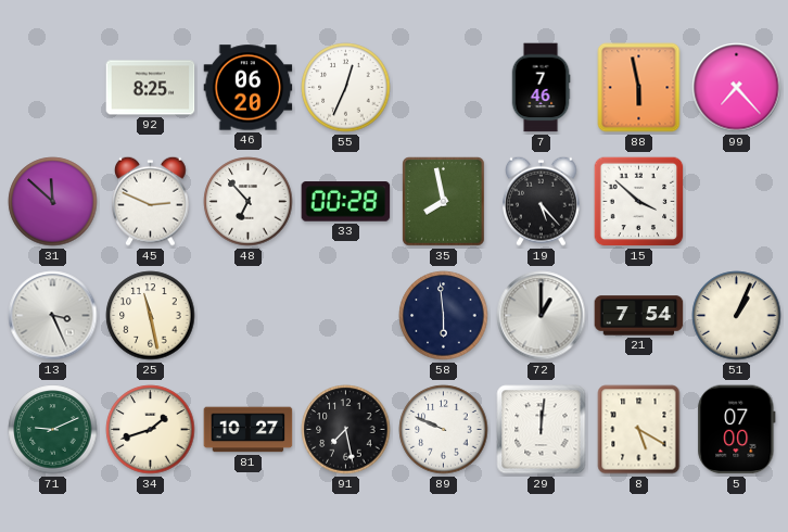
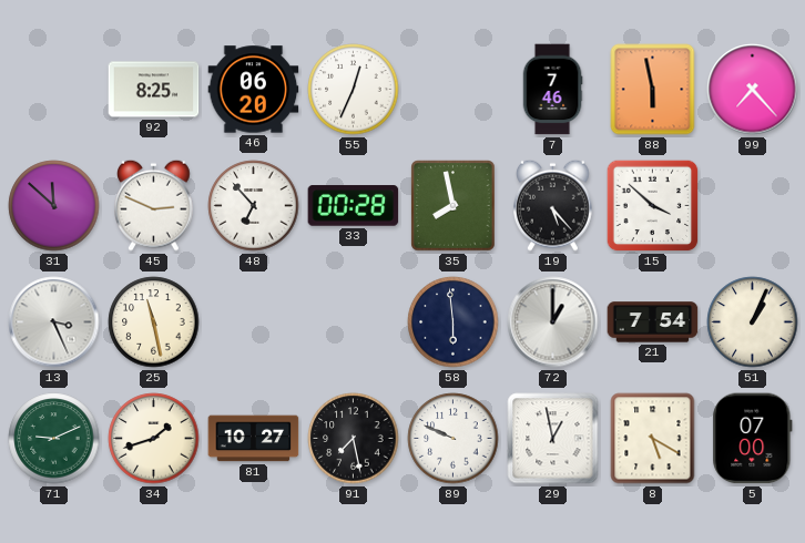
29: 12:01 -> 12:58 (553, 439)
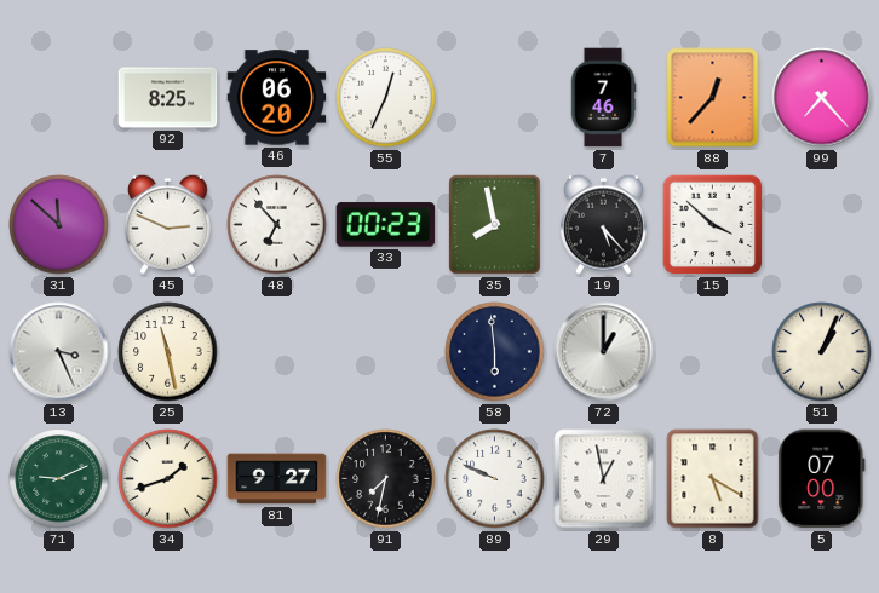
88: 5:58 -> 12:37 (713, 98)
33: 00:28 -> 00:23 (386, 225)
21: 7:54 -> none (653, 322)
81: 10:27 -> 9:27 (277, 479)
91: 7:28 -> 7:32 (386, 479)
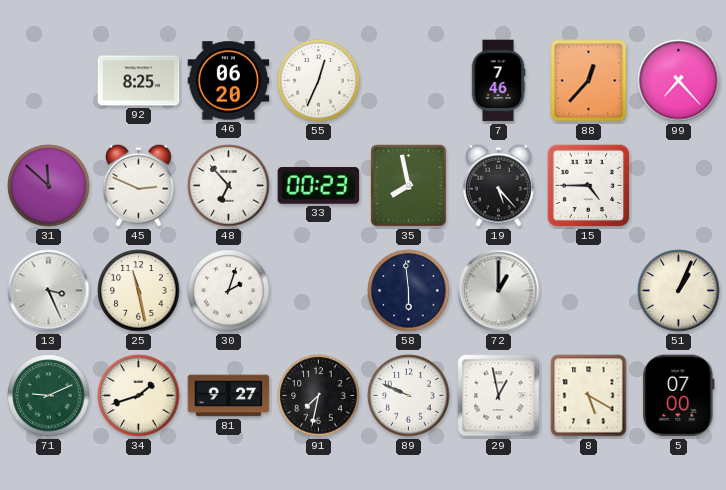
15: 3:52 -> 4:45 (589, 186)
30: none -> 2:03 (229, 291)
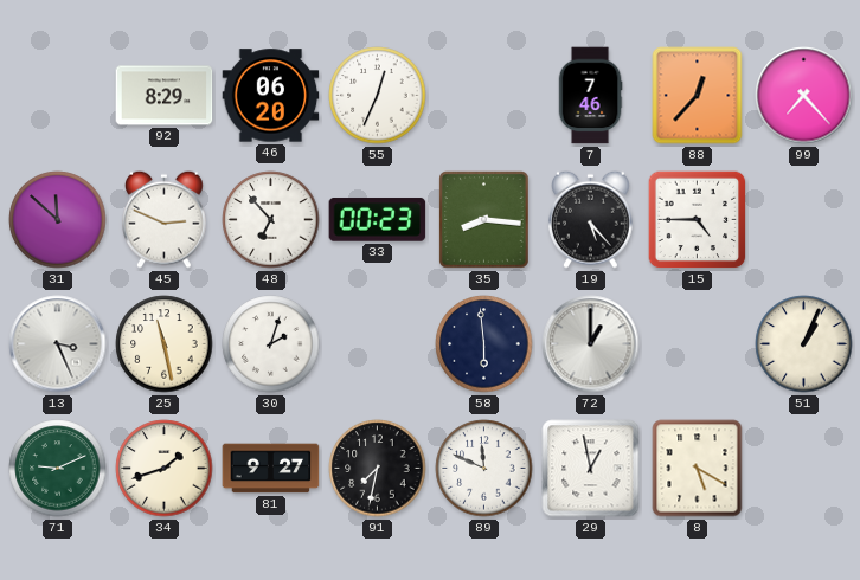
92: 8:25 -> 8:29 (165, 96)
35: 7:58 -> 8:16 (484, 220)
89: 9:49 -> 11:49 (484, 469)
5: 07:00 -> none (679, 396)
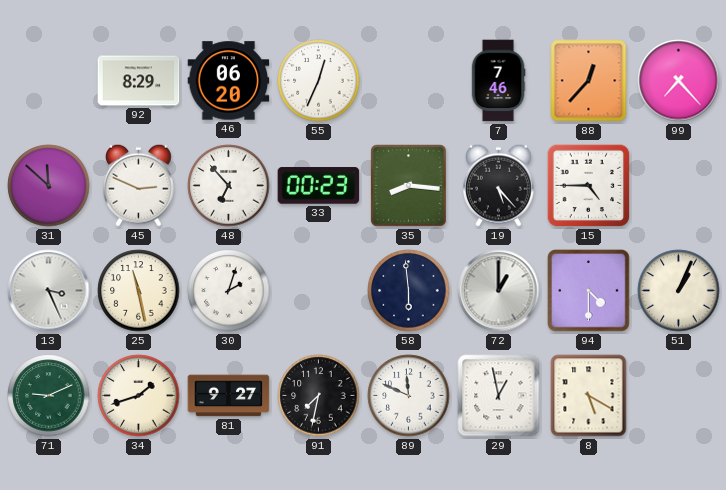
94: none -> 4:30 (589, 291)
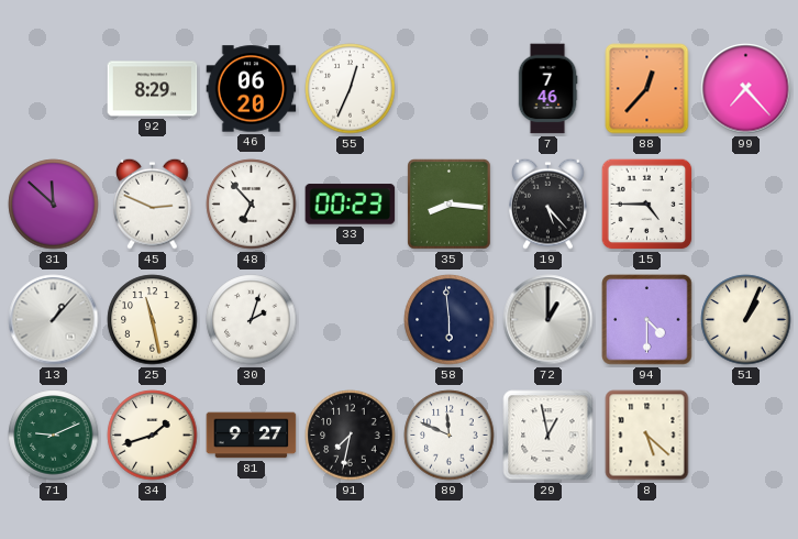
13: 3:26 -> 1:07 (54, 320)
8: 5:20 -> 5:22 (647, 436)
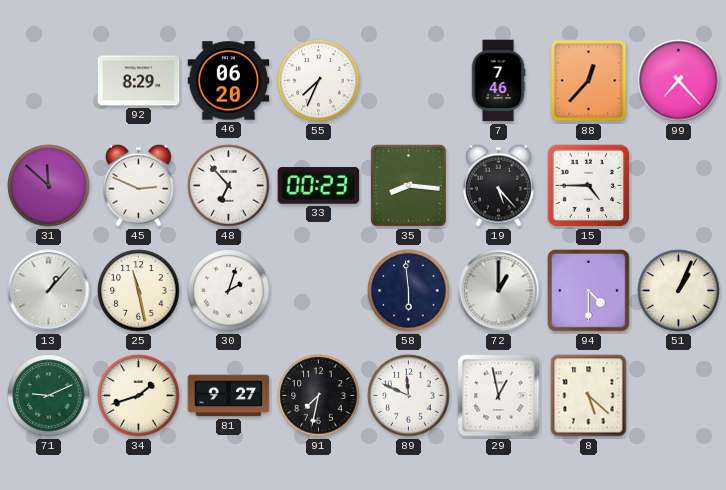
55: 12:34 -> 7:34 (319, 81)
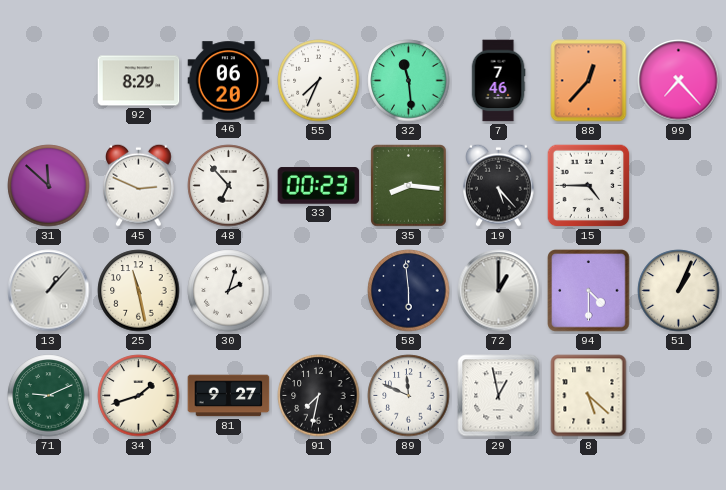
32: none -> 11:29 (409, 81)
